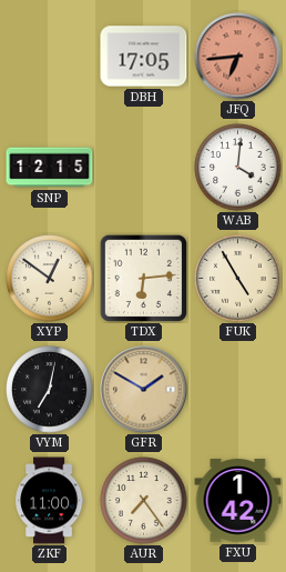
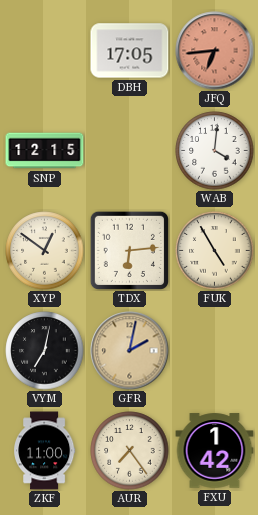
GFR: 1:50 -> 2:02 (130, 351)
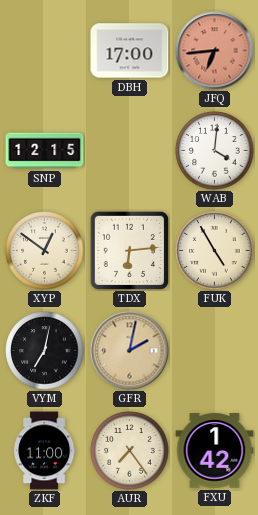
DBH: 17:05 -> 17:00 (130, 51)
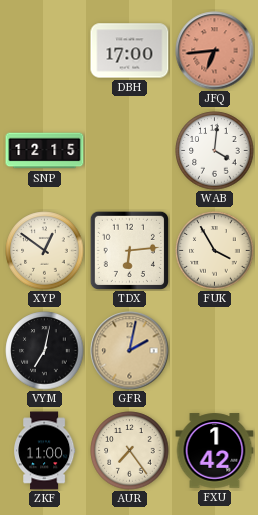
FUK: 4:55 -> 3:55 (215, 251)
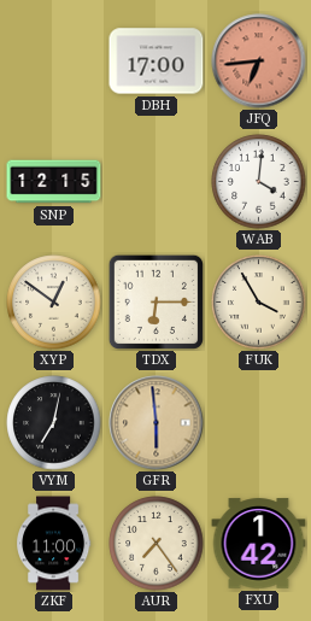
TDX: 6:14 -> 6:15 (155, 301)
GFR: 2:02 -> 5:59 (157, 423)
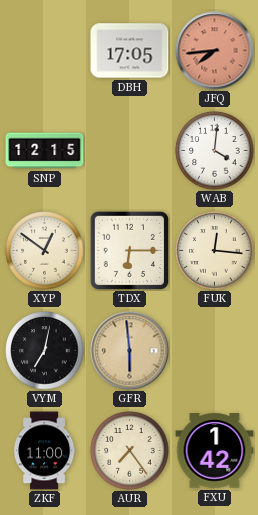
DBH: 17:00 -> 17:05 (130, 51)
JFQ: 6:44 -> 7:44 (215, 51)
FUK: 3:55 -> 12:16 (215, 251)
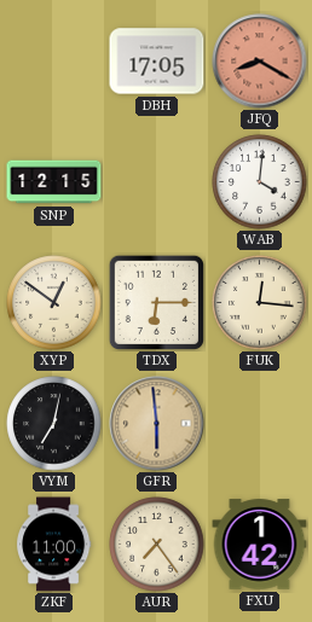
JFQ: 7:44 -> 8:20 (260, 62)
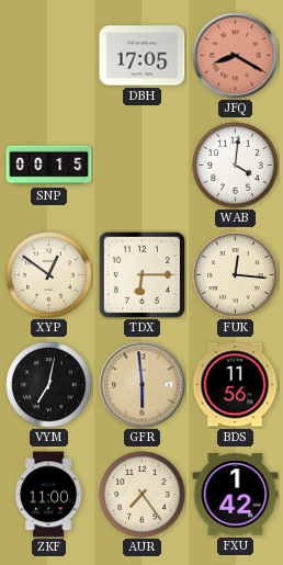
SNP: 12:15 -> 00:15 (49, 166)
BDS: none -> 11:56 (235, 385)
